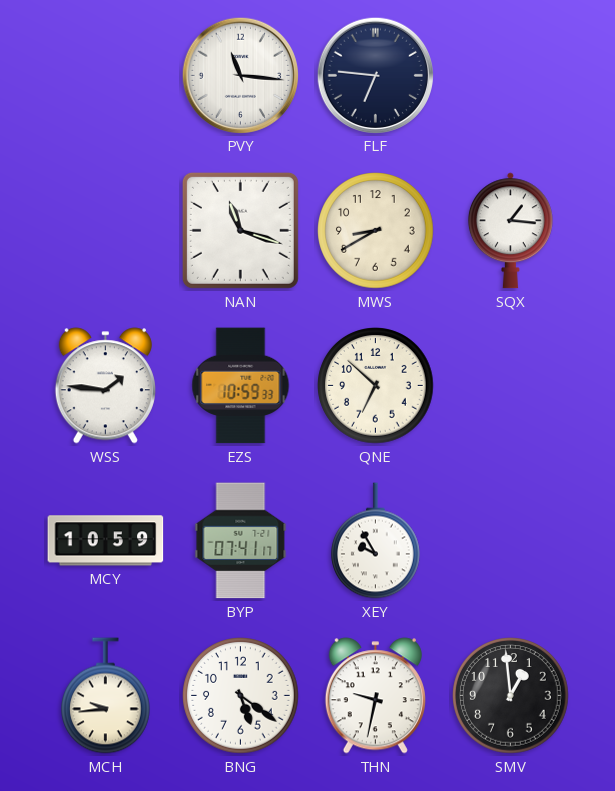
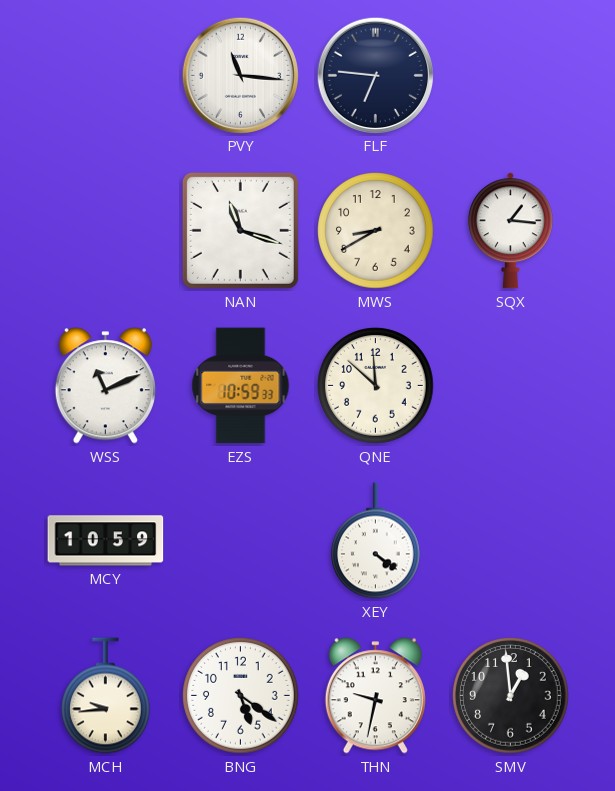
WSS: 1:46 -> 11:11 (105, 386)
QNE: 6:52 -> 11:52 (376, 386)
BYP: 07:41 -> none (241, 541)
XEY: 9:55 -> 4:21 (376, 541)
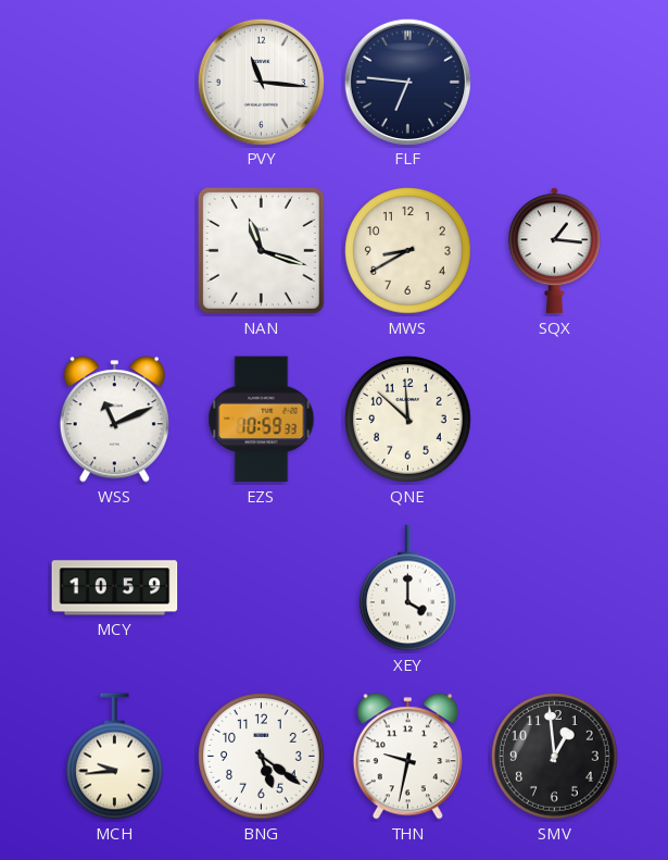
XEY: 4:21 -> 4:00 (408, 588)
